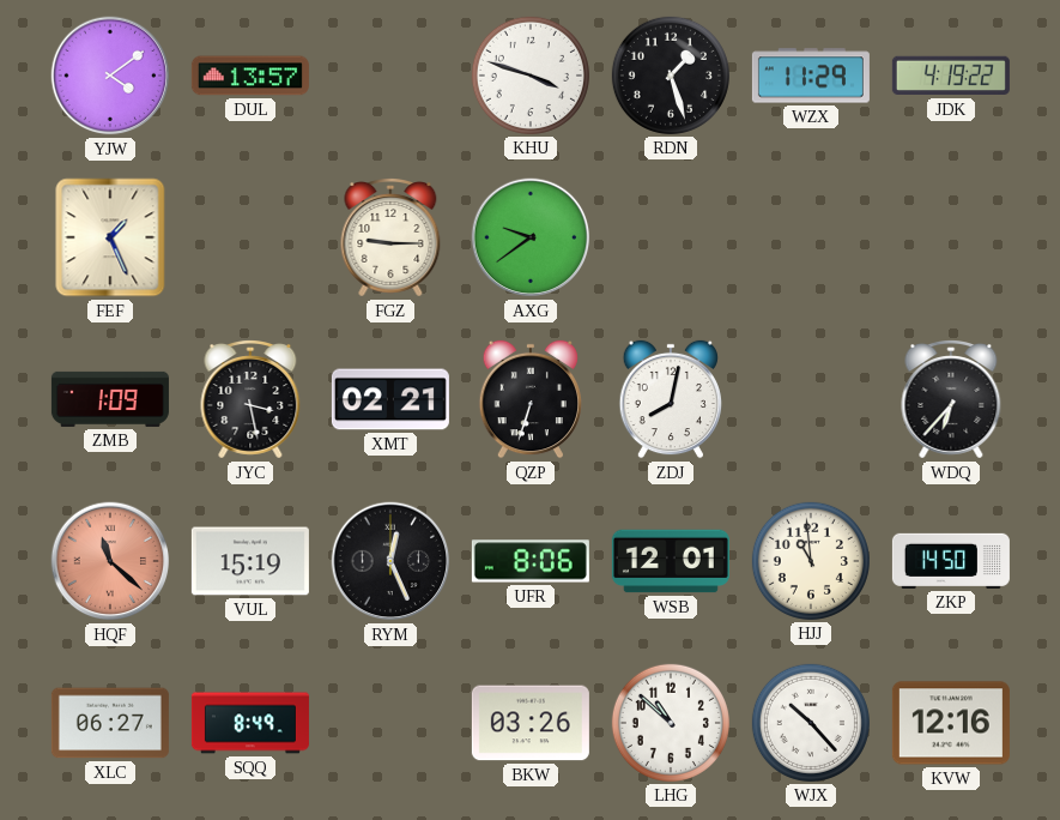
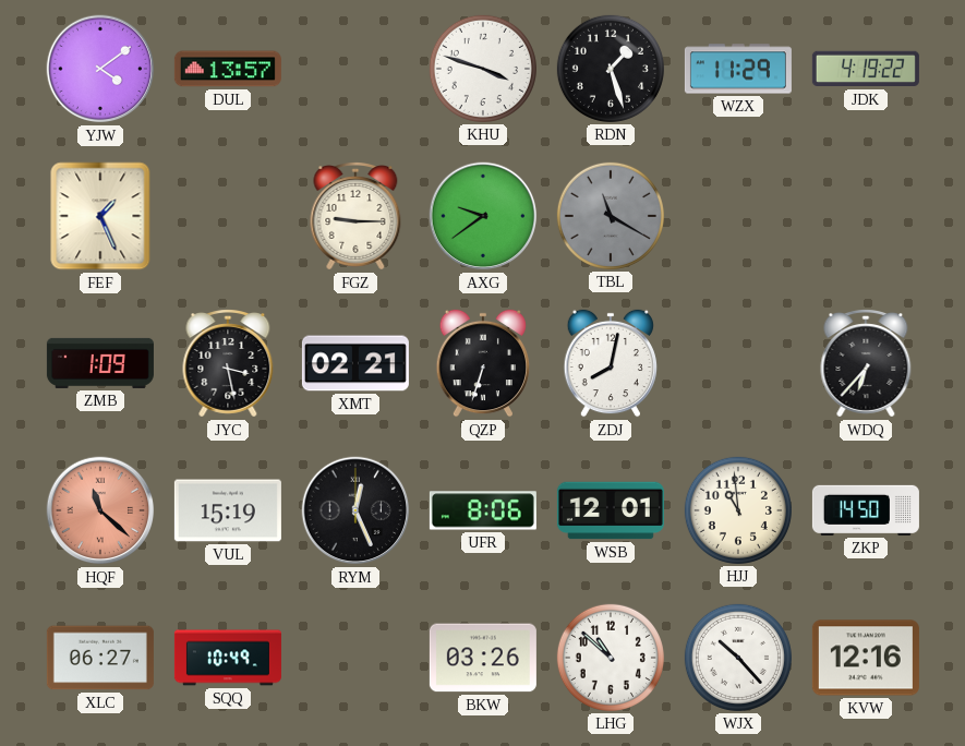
TBL: none -> 11:20 (611, 216)
SQQ: 8:49 -> 10:49 (228, 658)
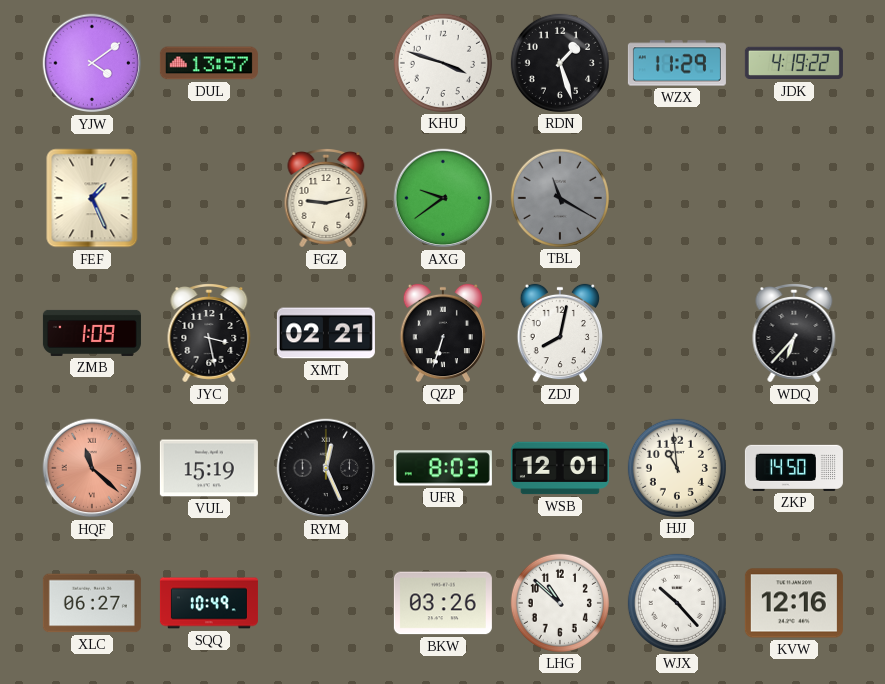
FGZ: 9:15 -> 9:13 (326, 199)
UFR: 8:06 -> 8:03 (443, 468)
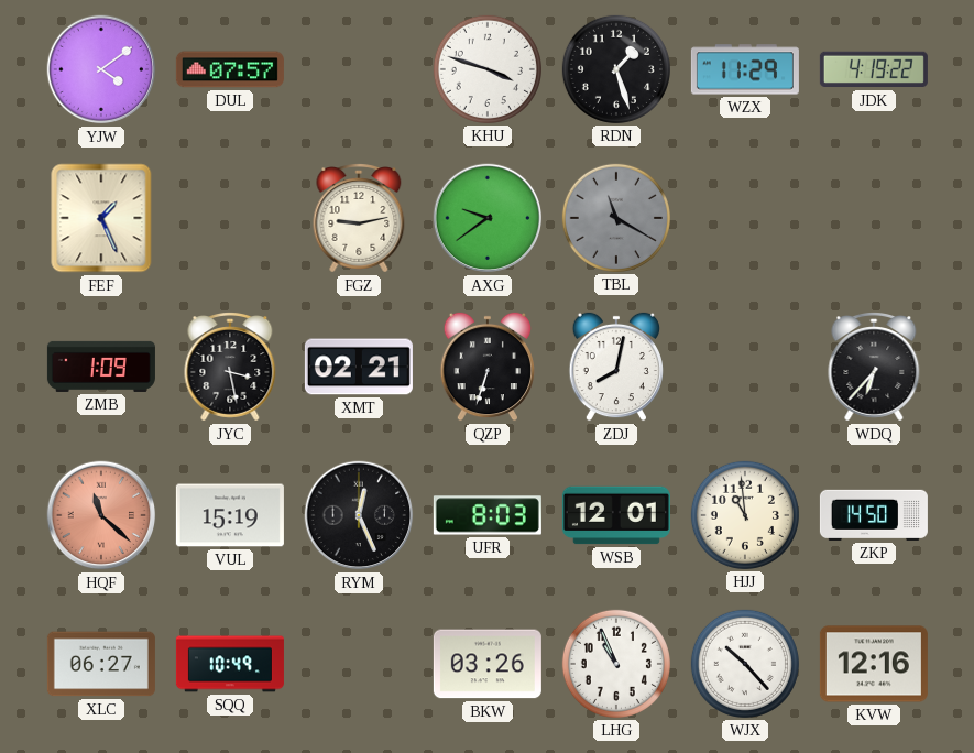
DUL: 13:57 -> 07:57 (230, 69)
LHG: 10:52 -> 10:56 (616, 664)
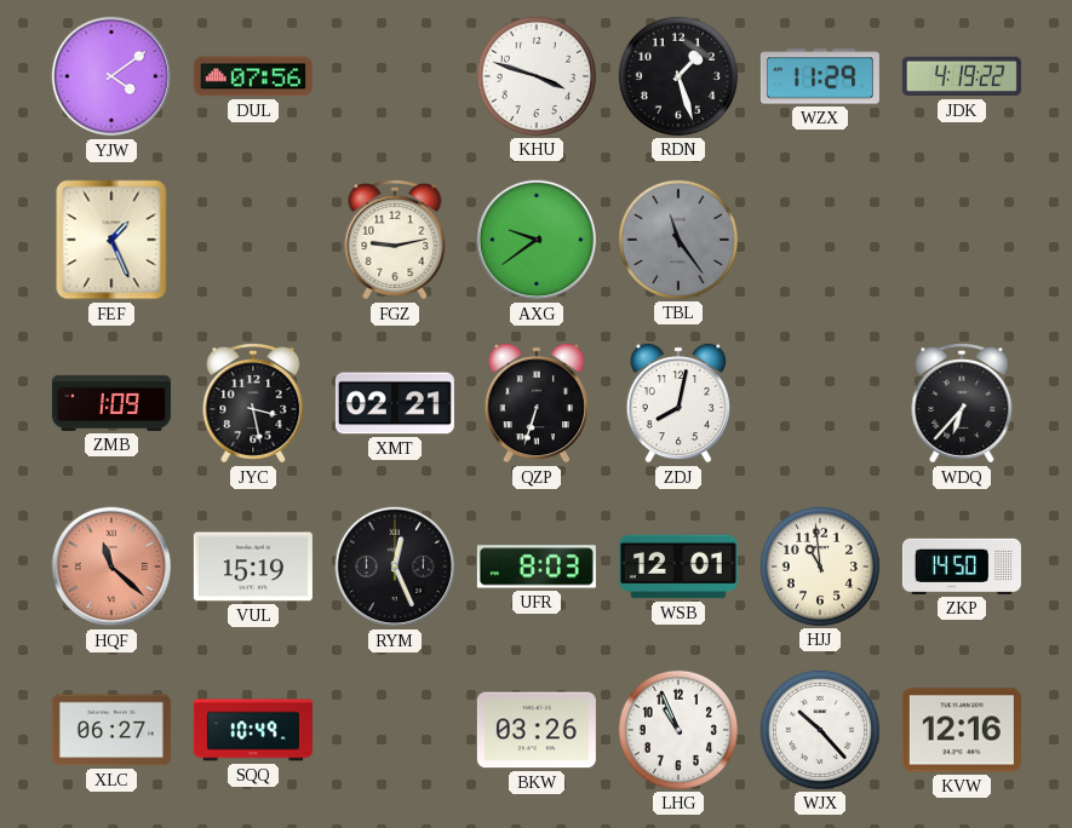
DUL: 07:57 -> 07:56 (253, 76)
TBL: 11:20 -> 11:24 (678, 240)
